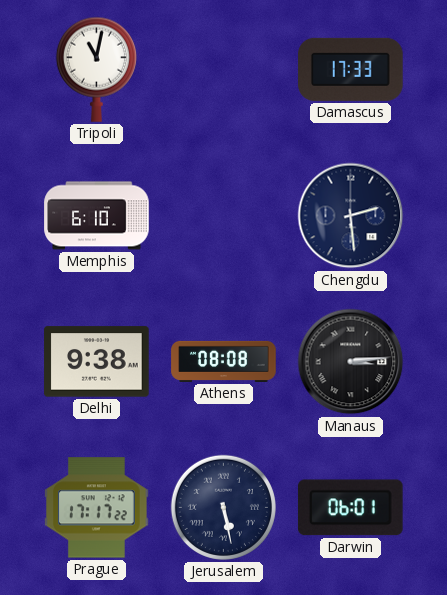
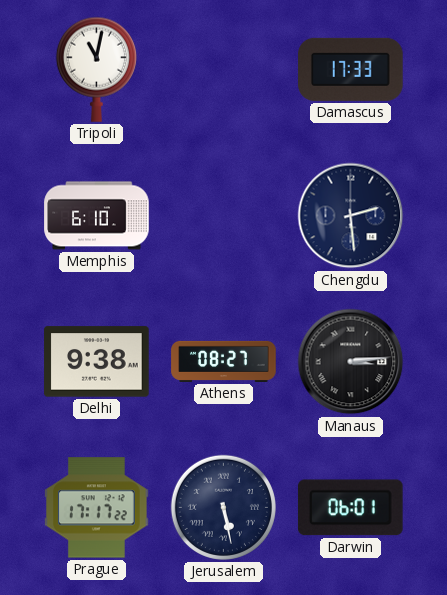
Athens: 08:08 -> 08:27 (224, 361)
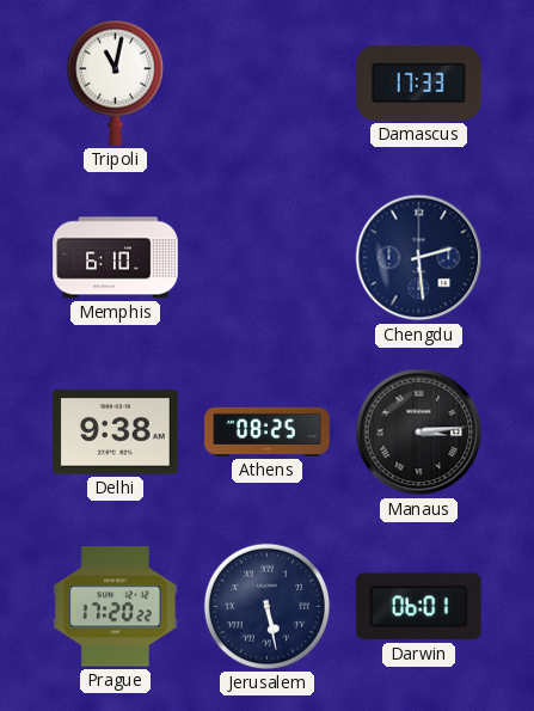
Athens: 08:27 -> 08:25 (268, 431)
Prague: 17:17 -> 17:20 (116, 607)
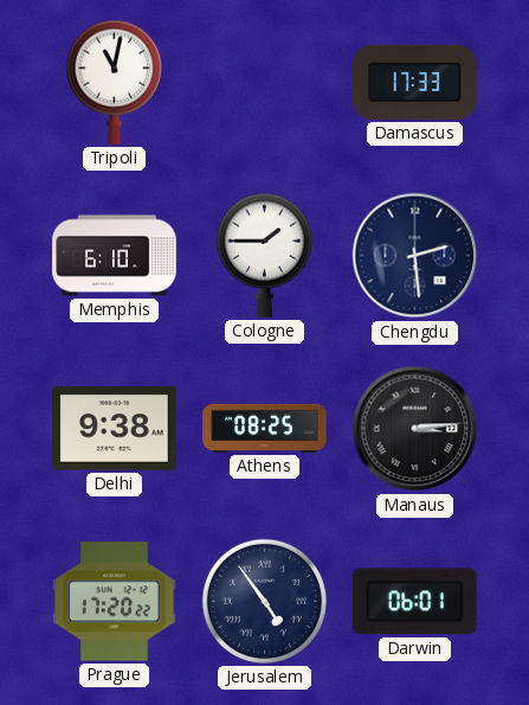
Cologne: none -> 1:45 (264, 255)
Jerusalem: 5:28 -> 4:54 (264, 601)
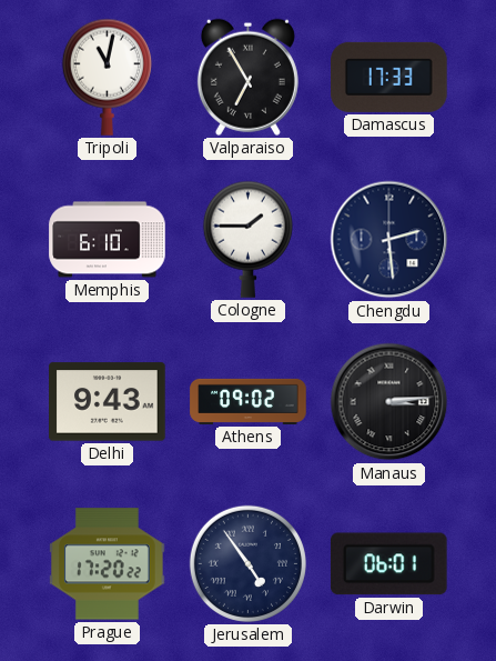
Valparaiso: none -> 6:55 (247, 77)
Delhi: 9:38 -> 9:43 (108, 402)
Athens: 08:25 -> 09:02 (249, 401)
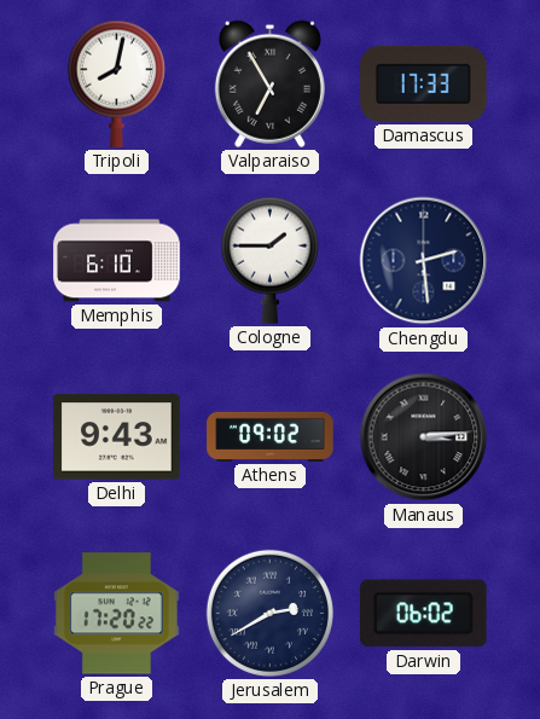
Tripoli: 11:02 -> 8:02 (116, 83)
Jerusalem: 4:54 -> 2:40 (269, 613)
Darwin: 06:01 -> 06:02 (423, 614)
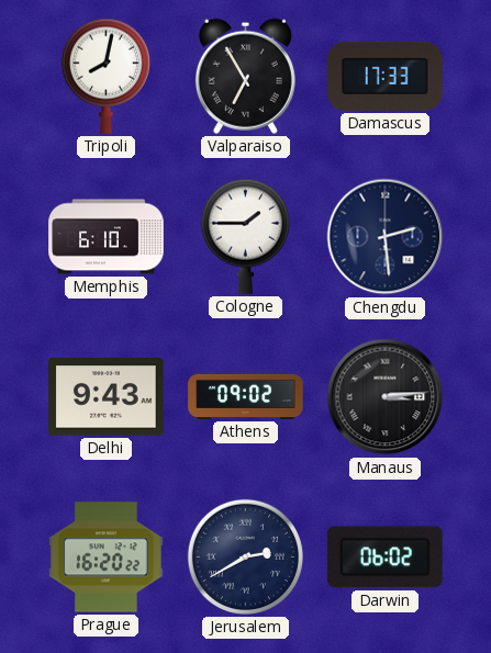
Prague: 17:20 -> 16:20 (107, 558)
